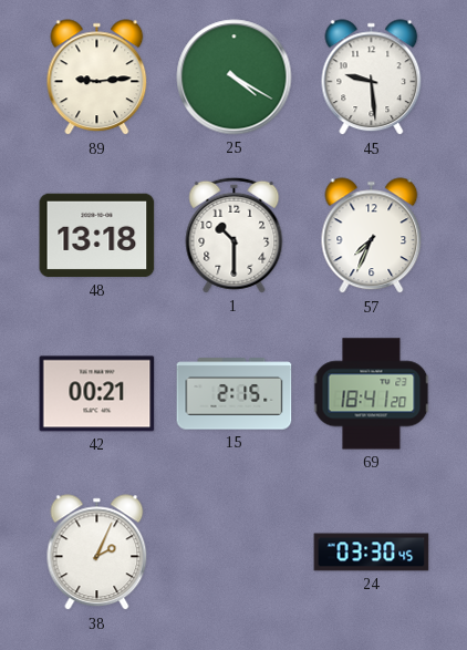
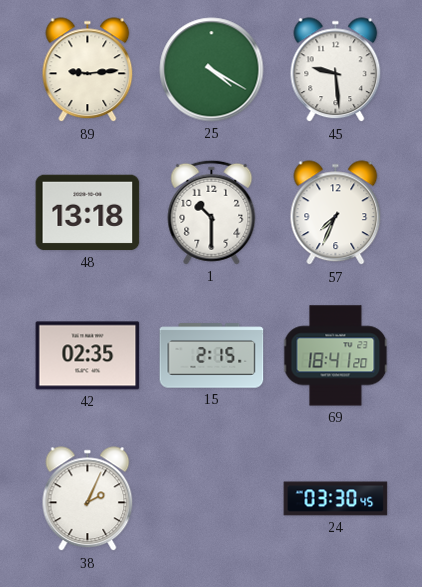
42: 00:21 -> 02:35 (88, 356)
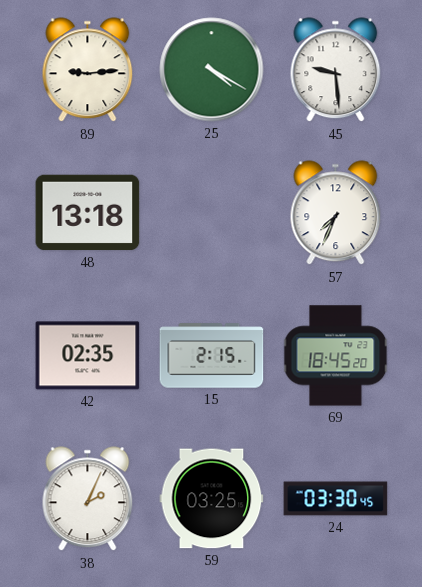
1: 10:30 -> none (212, 212)
69: 18:41 -> 18:45 (336, 356)
59: none -> 03:25 (212, 499)
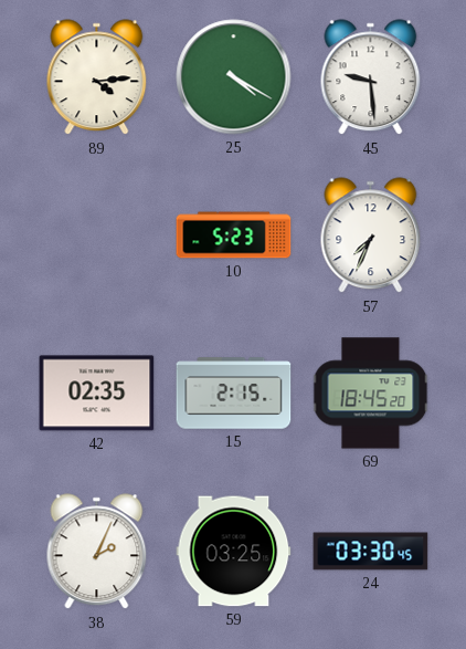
89: 9:14 -> 4:14 (97, 77)
48: 13:18 -> none (88, 213)
10: none -> 5:23 (234, 235)
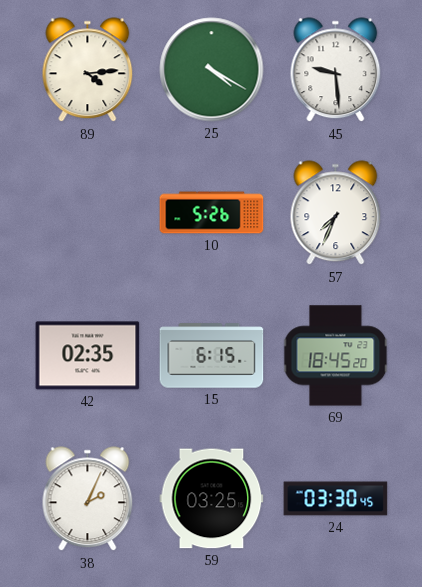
10: 5:23 -> 5:26 (212, 213)
15: 2:15 -> 6:15 (212, 356)
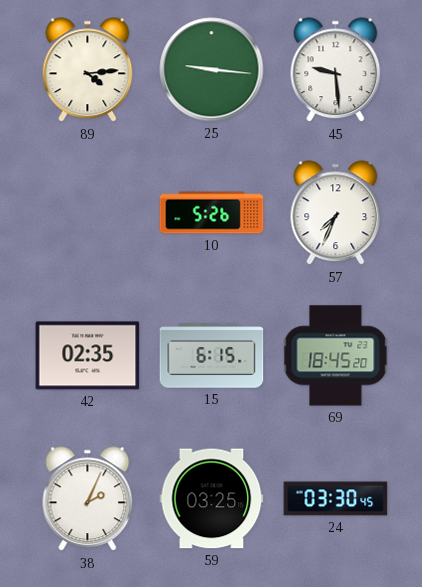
25: 4:20 -> 9:16 (212, 70)
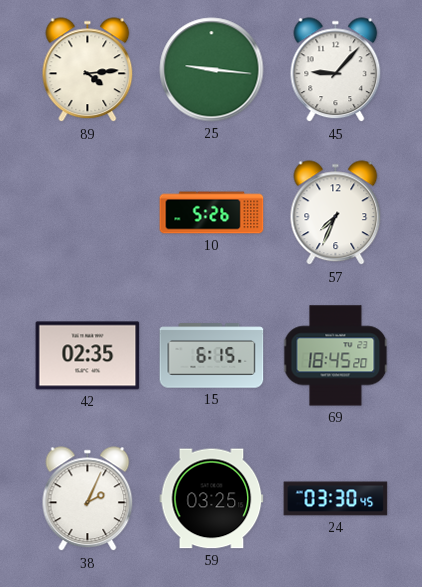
45: 9:29 -> 9:07 (336, 70)
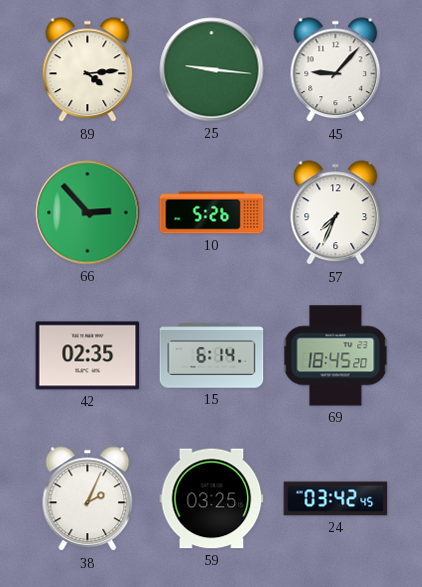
66: none -> 2:53 (88, 213)
15: 6:15 -> 6:14 (212, 356)
24: 03:30 -> 03:42 (336, 499)
